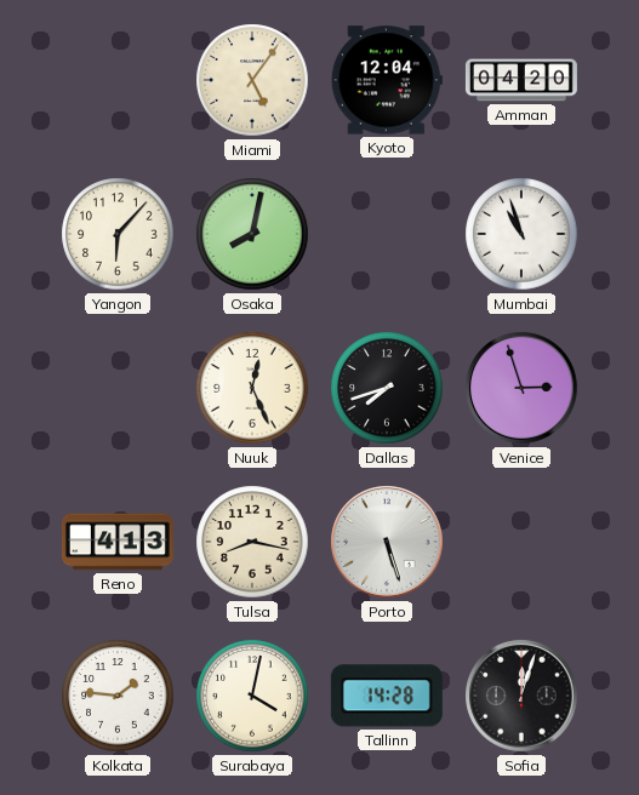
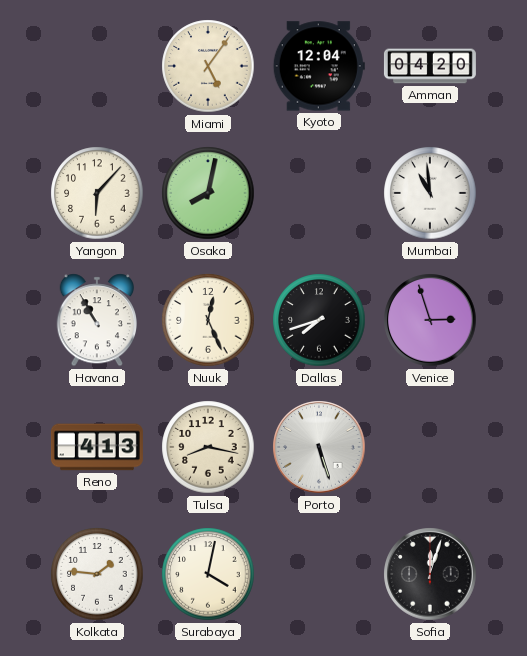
Mumbai: 10:57 -> 10:59 (430, 193)
Havana: none -> 10:55 (96, 320)
Tallinn: 14:28 -> none (387, 696)
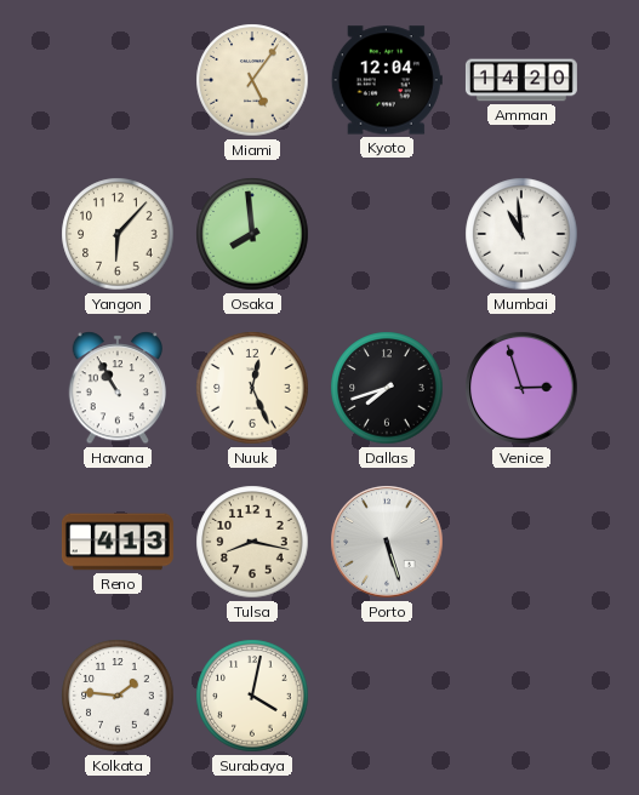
Amman: 04:20 -> 14:20 (521, 80)
Osaka: 8:02 -> 7:59 (252, 234)
Sofia: 12:03 -> none (430, 574)
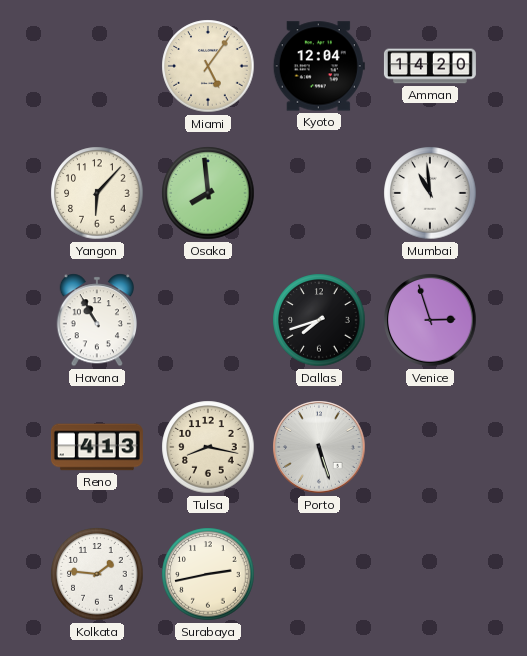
Nuuk: 12:26 -> none (252, 388)
Surabaya: 4:02 -> 2:43 (208, 574)
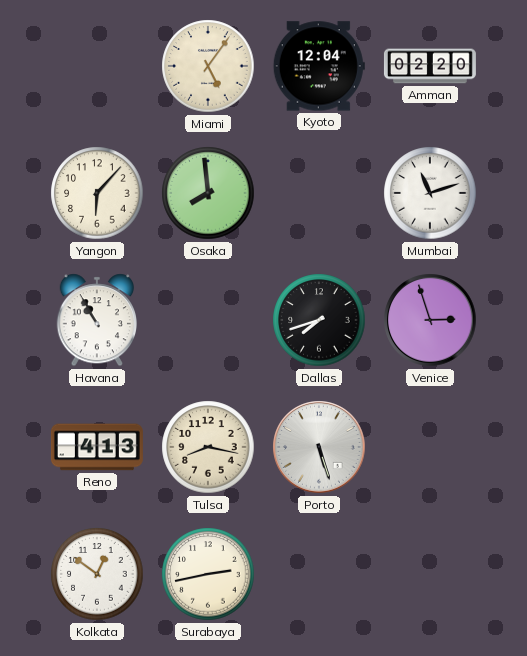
Amman: 14:20 -> 02:20 (430, 66)
Mumbai: 10:59 -> 11:12 (430, 193)
Kolkata: 1:46 -> 12:51 (97, 574)
